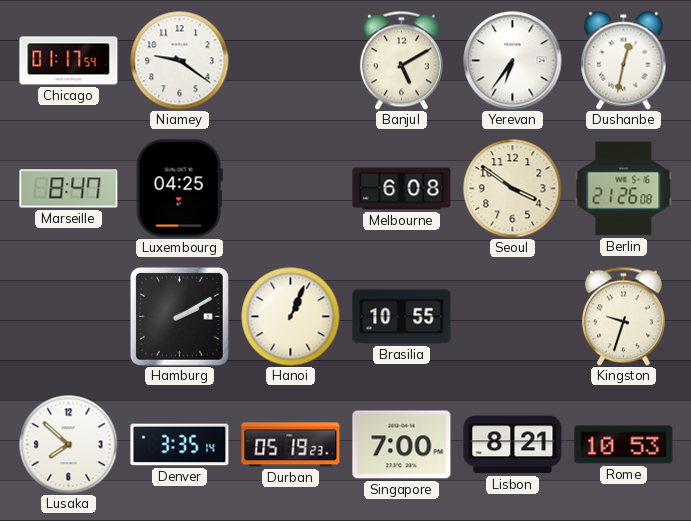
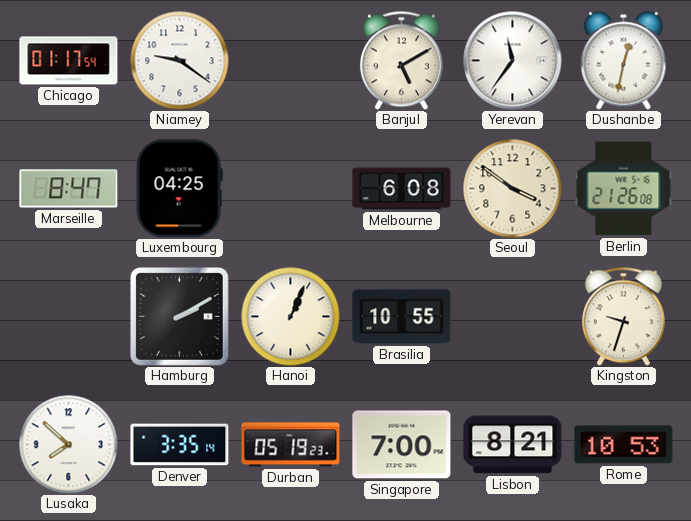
Yerevan: 6:36 -> 11:36 (513, 61)
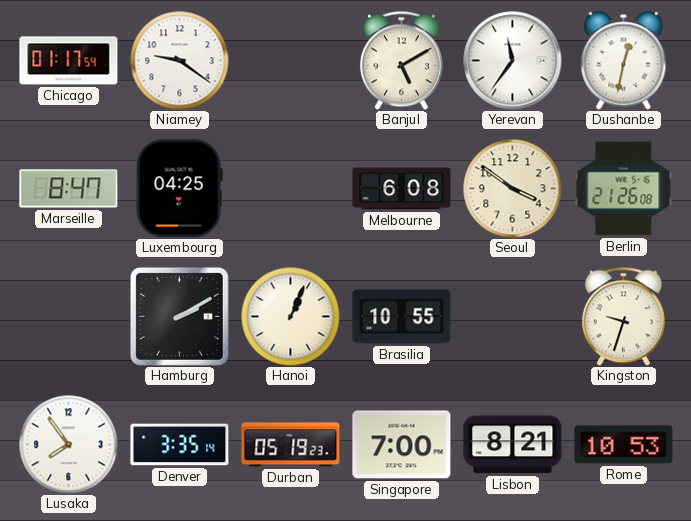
Lusaka: 7:52 -> 7:54 (69, 445)
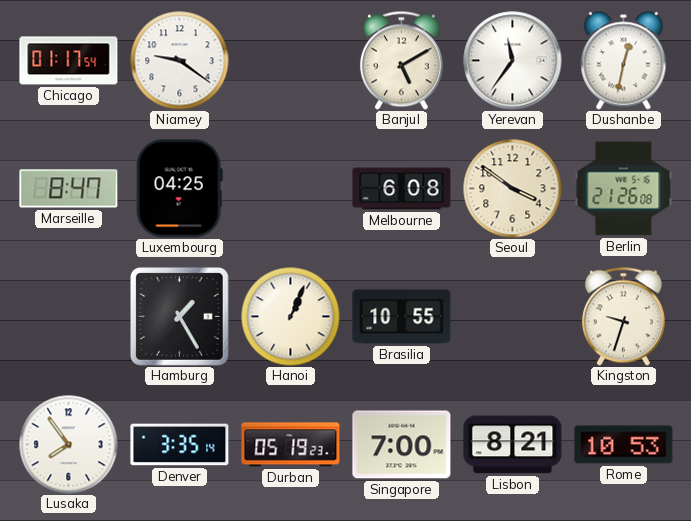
Hamburg: 2:10 -> 1:25 (179, 316)
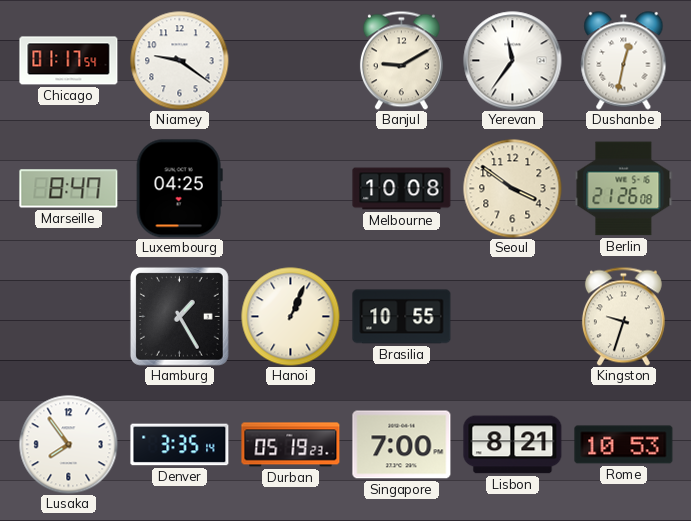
Banjul: 5:10 -> 9:10 (401, 60)
Melbourne: 6:08 -> 10:08 (402, 189)
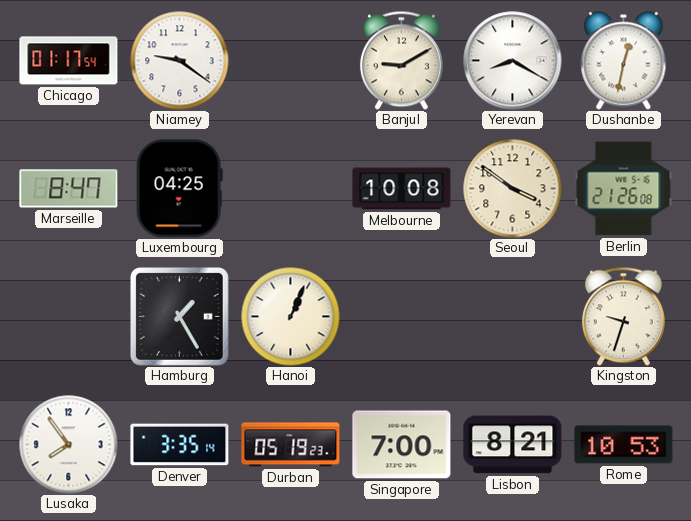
Yerevan: 11:36 -> 8:20 (513, 61)
Brasilia: 10:55 -> none (402, 317)
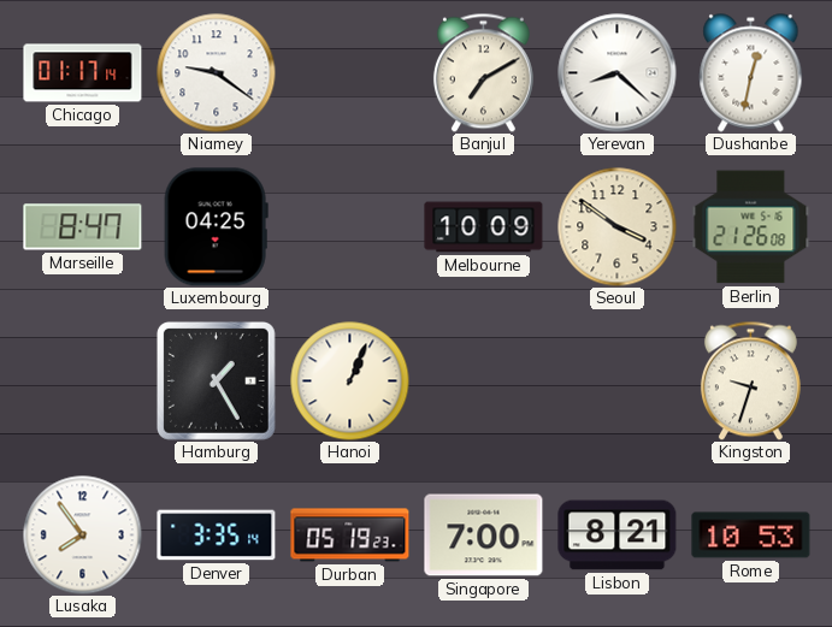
Chicago: 01:17:54 -> 01:17:14 (83, 73)
Banjul: 9:10 -> 7:10 (483, 72)
Yerevan: 8:20 -> 8:22 (618, 73)
Melbourne: 10:08 -> 10:09 (484, 227)
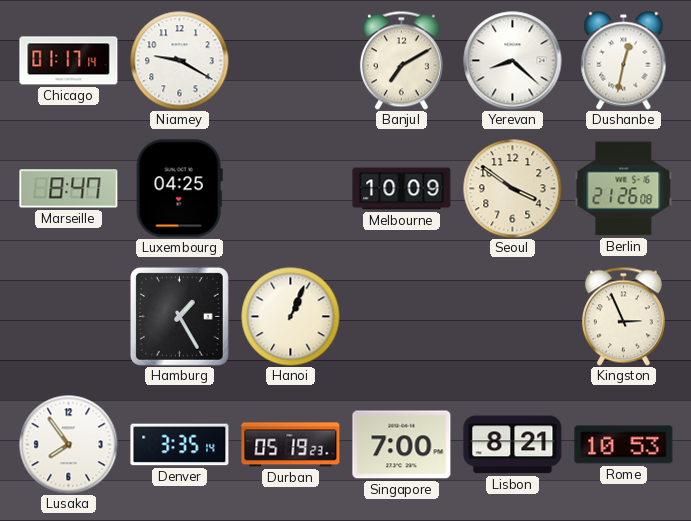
Niamey: 9:21 -> 9:20 (180, 61)
Kingston: 9:33 -> 2:56 (623, 316)
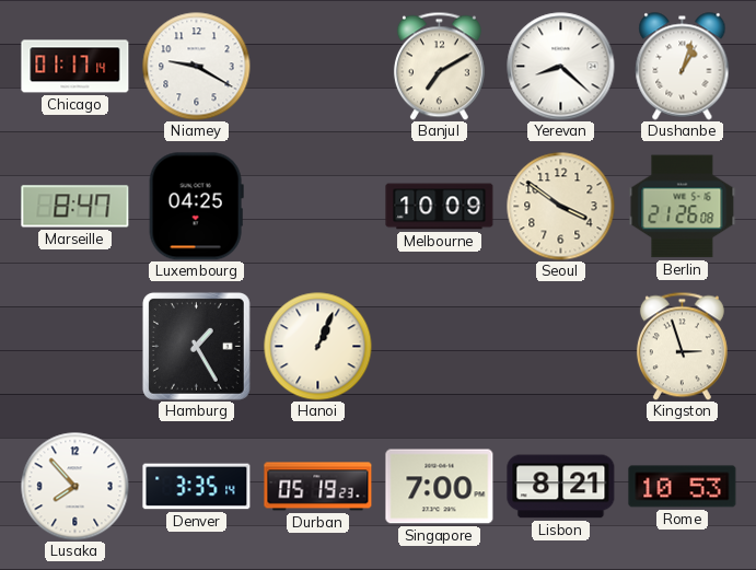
Dushanbe: 12:32 -> 1:03 (683, 67)
Kingston: 2:56 -> 2:57 (682, 346)
Lusaka: 7:54 -> 7:53 (75, 487)
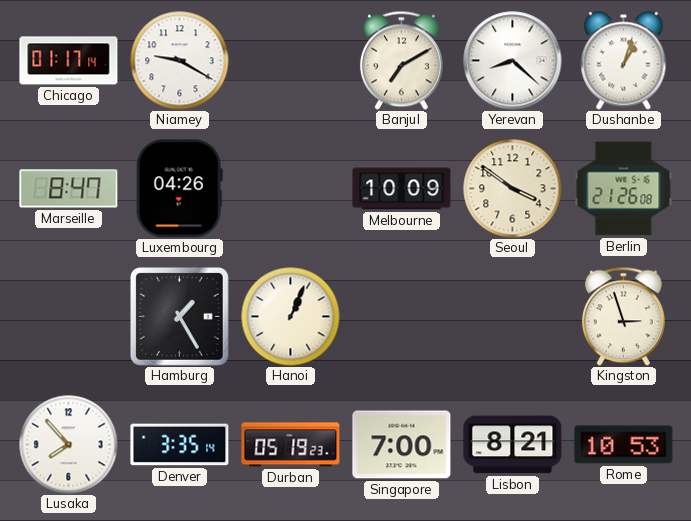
Luxembourg: 04:25 -> 04:26 (179, 189)
